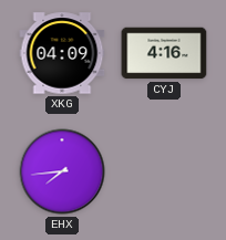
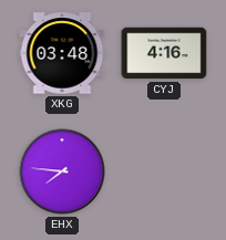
XKG: 04:09 -> 03:48 (62, 53)
EHX: 7:44 -> 7:46 (62, 171)
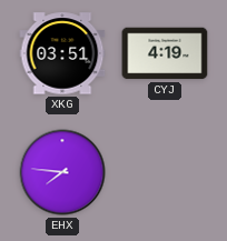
XKG: 03:48 -> 03:51 (62, 53)
CYJ: 4:16 -> 4:19 (165, 53)
